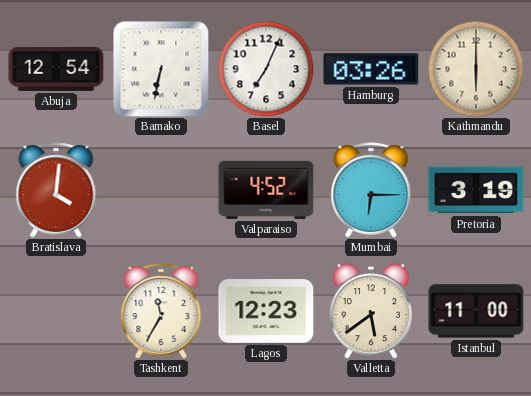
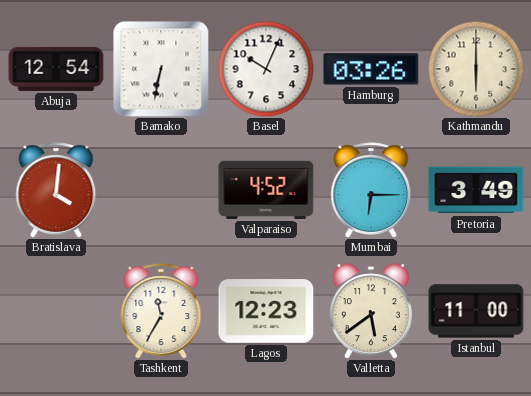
Basel: 7:04 -> 10:04 (266, 69)
Pretoria: 3:19 -> 3:49 (476, 190)
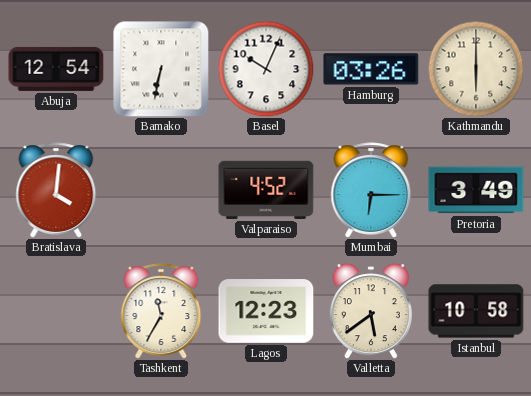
Istanbul: 11:00 -> 10:58 (476, 311)
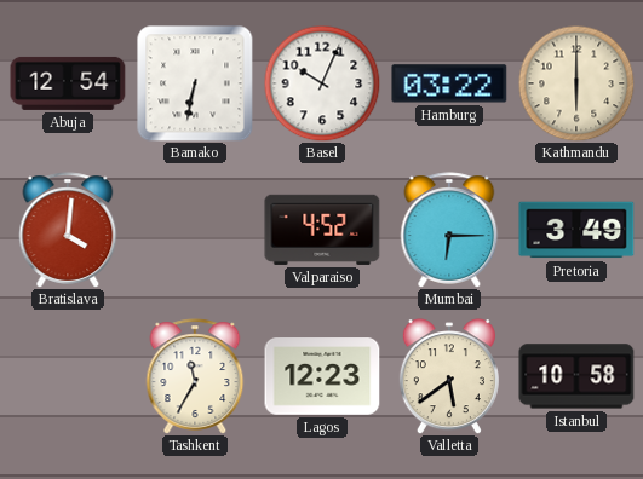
Hamburg: 03:26 -> 03:22 (449, 83)
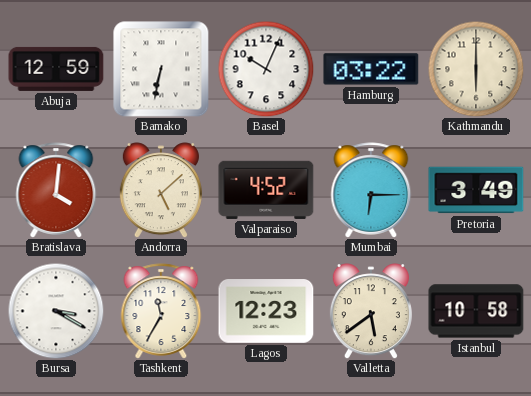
Abuja: 12:54 -> 12:59 (56, 69)
Andorra: none -> 5:08 (161, 190)
Bursa: none -> 3:20 (56, 311)
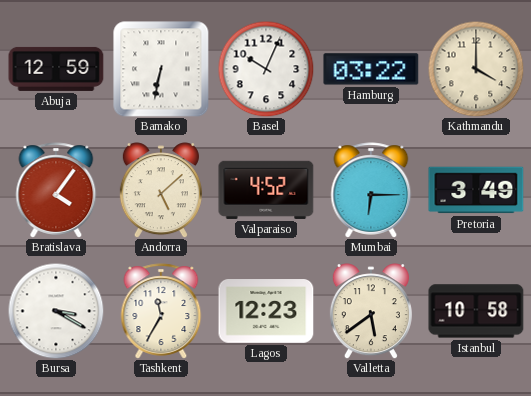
Kathmandu: 6:00 -> 4:00 (476, 69)
Bratislava: 4:01 -> 4:06 (56, 190)
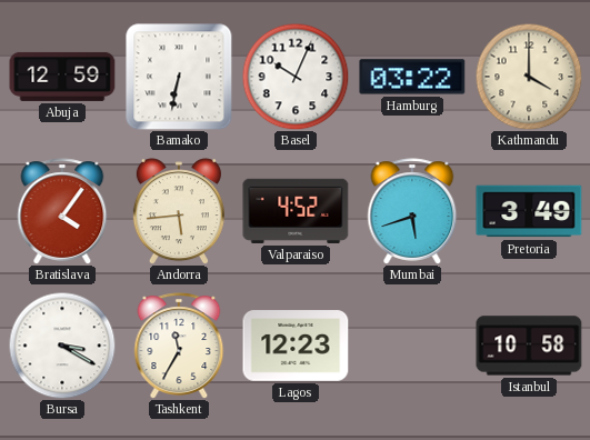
Andorra: 5:08 -> 5:44 (179, 211)
Mumbai: 6:15 -> 5:42 (412, 211)
Valletta: 5:39 -> none (371, 311)
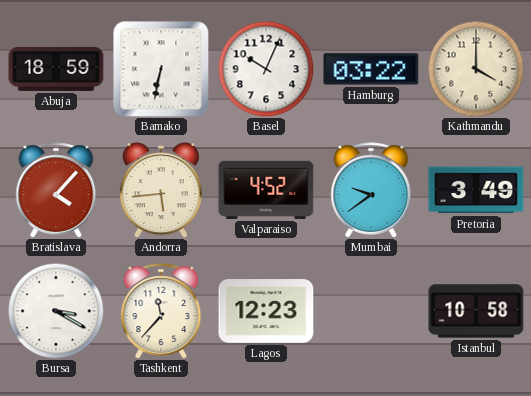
Abuja: 12:59 -> 18:59 (56, 69)
Bratislava: 4:06 -> 4:07 (56, 190)
Mumbai: 5:42 -> 9:39 (371, 190)
Tashkent: 11:35 -> 11:37 (161, 311)
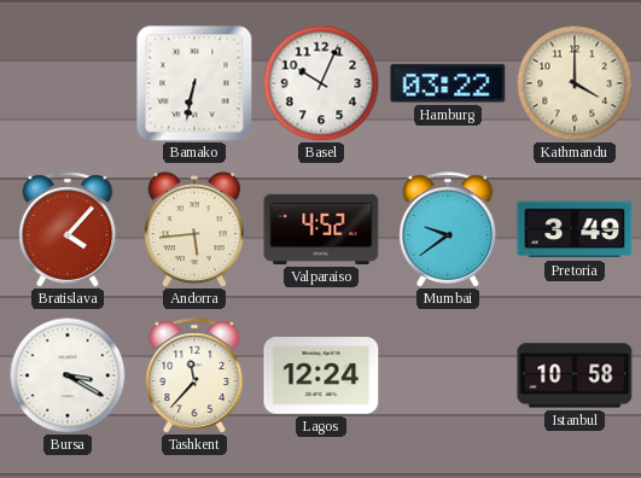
Abuja: 18:59 -> none (56, 69)
Lagos: 12:23 -> 12:24 (321, 375)
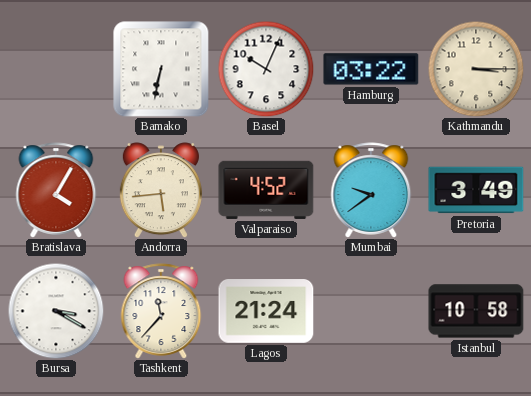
Kathmandu: 4:00 -> 3:15 (476, 69)
Bratislava: 4:07 -> 4:05 (56, 190)
Lagos: 12:24 -> 21:24 (266, 311)
